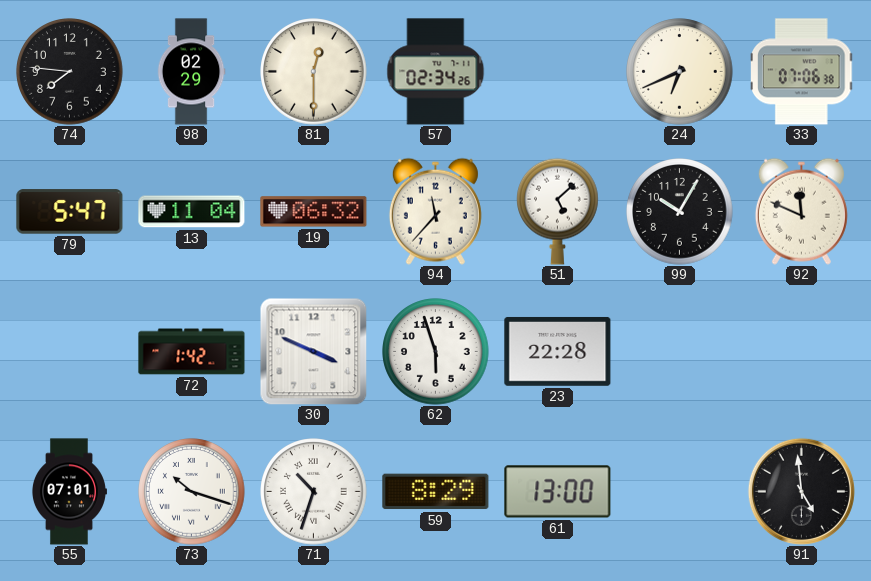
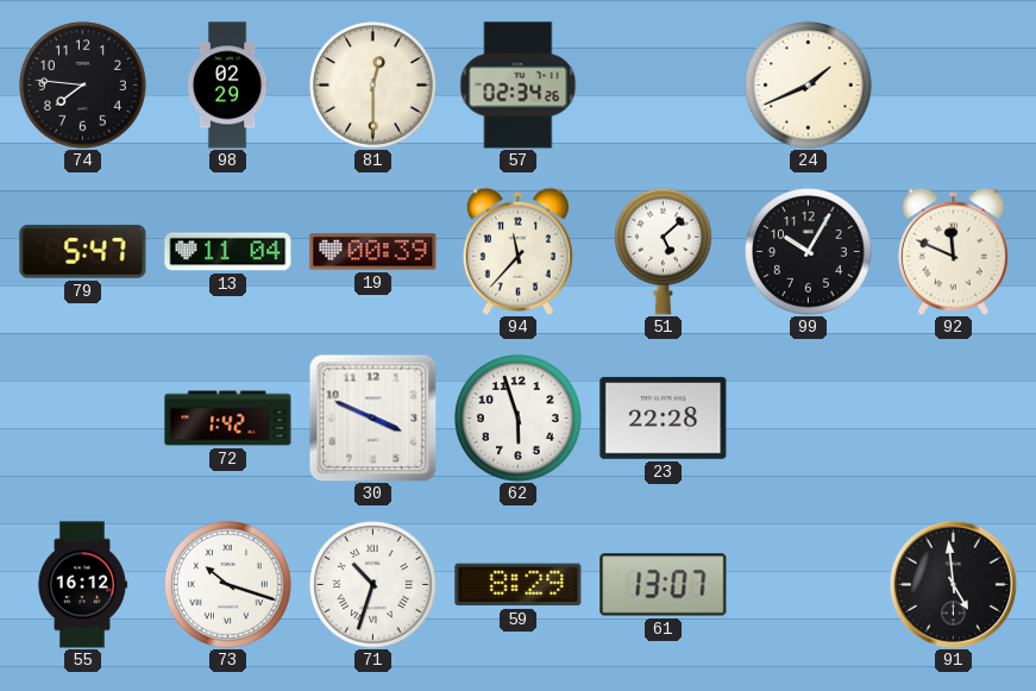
24: 6:41 -> 1:41 (809, 86)
33: 07:06 -> none (803, 72)
19: 06:32 -> 00:39 (373, 252)
55: 07:01 -> 16:12 (82, 585)
61: 13:00 -> 13:07 (664, 585)
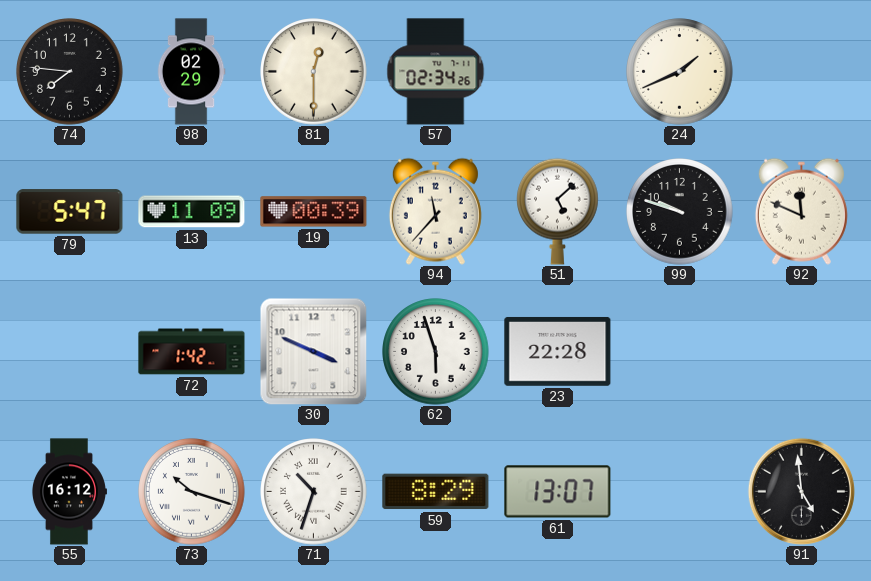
13: 11:04 -> 11:09 (192, 212)
99: 10:05 -> 9:48 (680, 212)
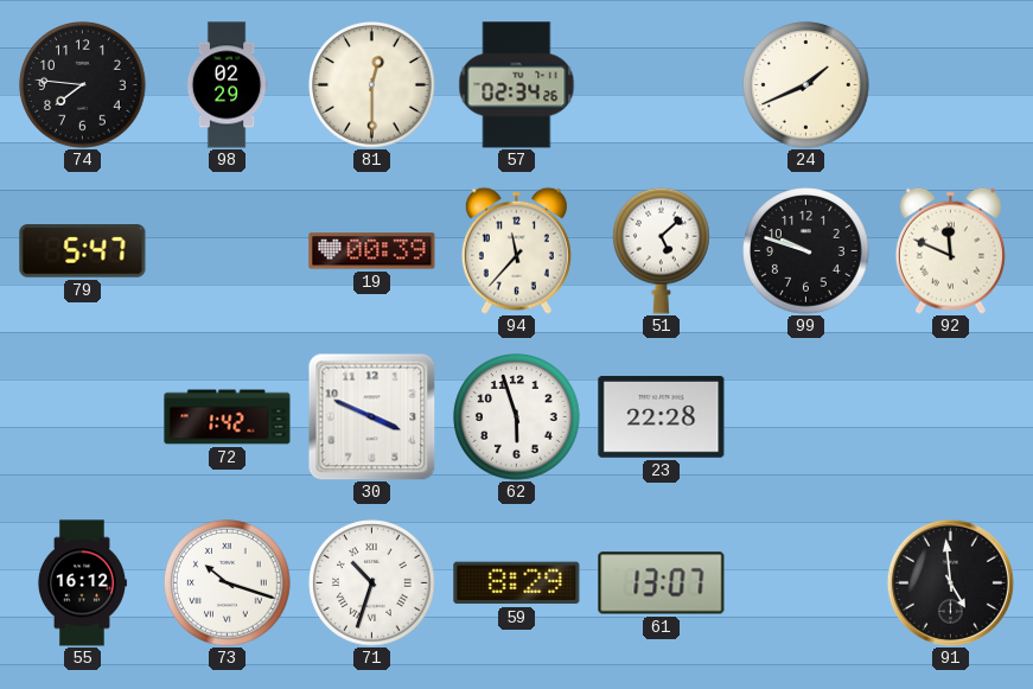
13: 11:09 -> none (192, 212)
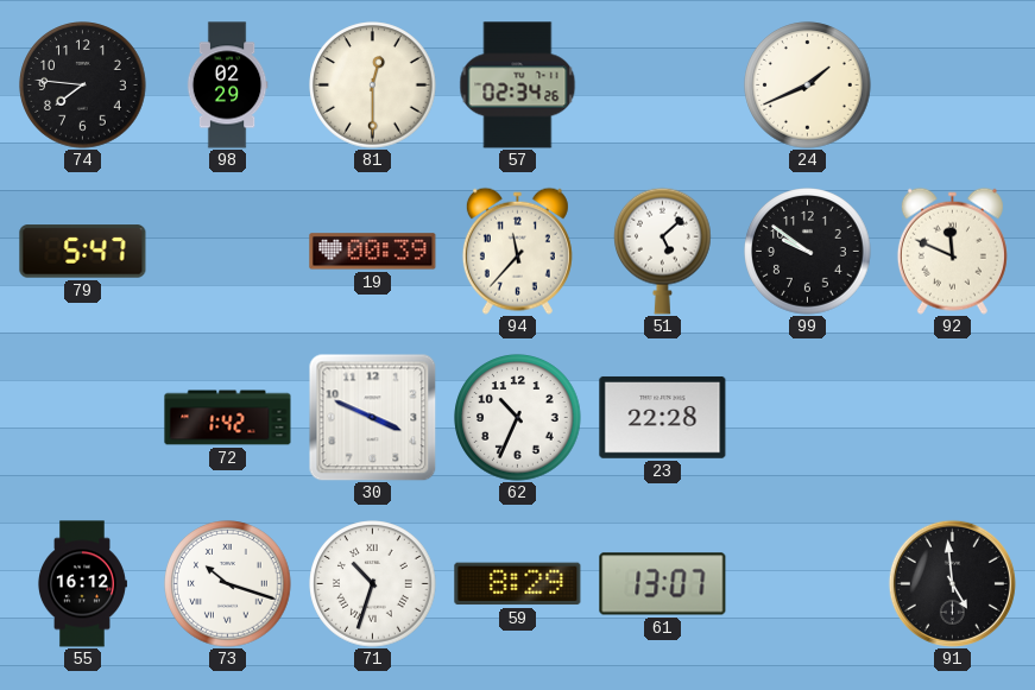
99: 9:48 -> 9:51 (808, 252)
62: 5:57 -> 10:34 (518, 418)
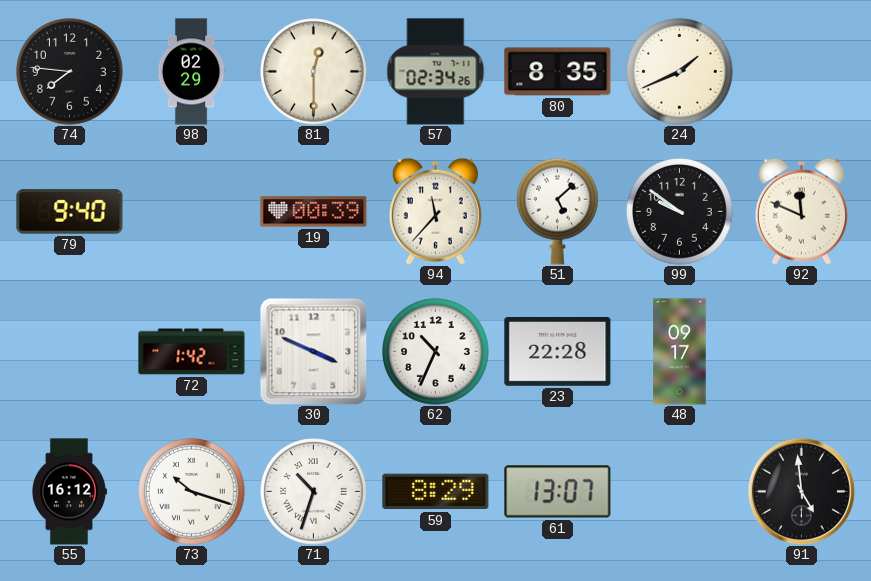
80: none -> 8:35 (558, 72)
79: 5:47 -> 9:40 (70, 212)
48: none -> 09:17 (680, 352)
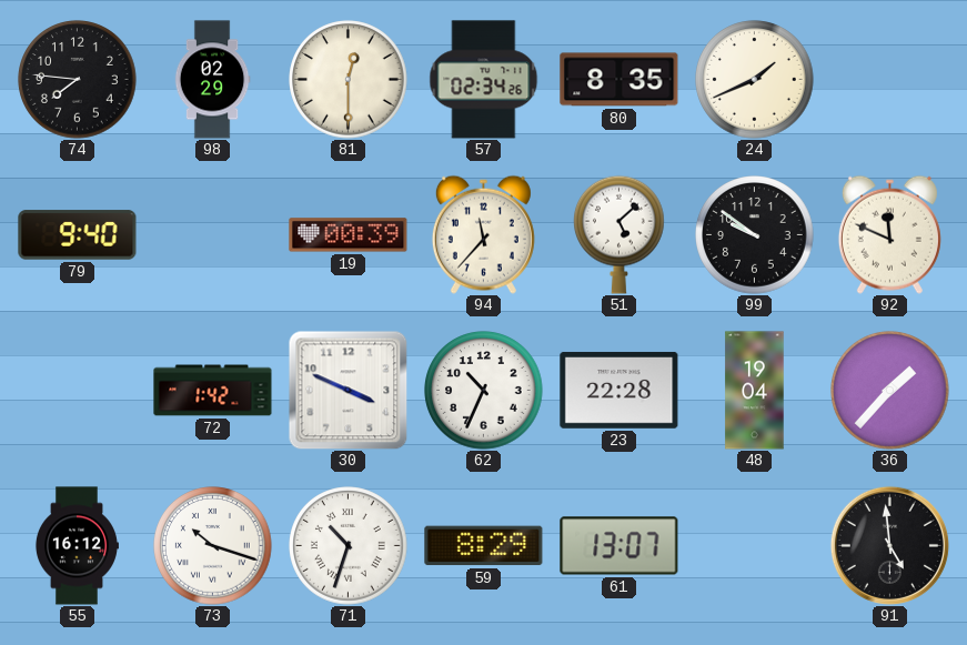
48: 09:17 -> 19:04 (755, 391)
36: none -> 1:37 (890, 391)
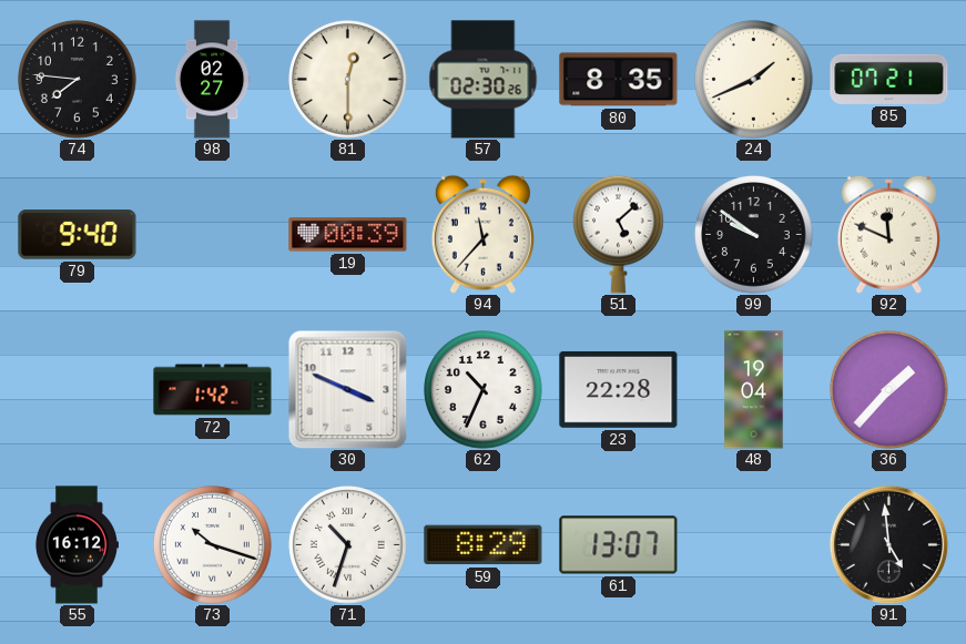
98: 02:29 -> 02:27 (212, 80)
57: 02:34 -> 02:30 (484, 80)
85: none -> 07:21 (889, 79)
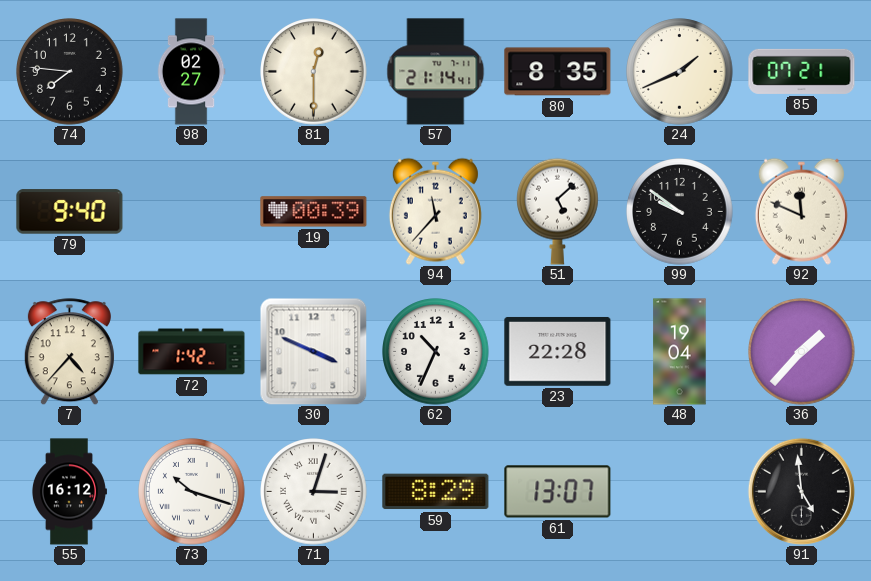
57: 02:30 -> 21:14 (436, 72)
7: none -> 4:37 (69, 352)
71: 10:33 -> 3:03 (314, 492)
